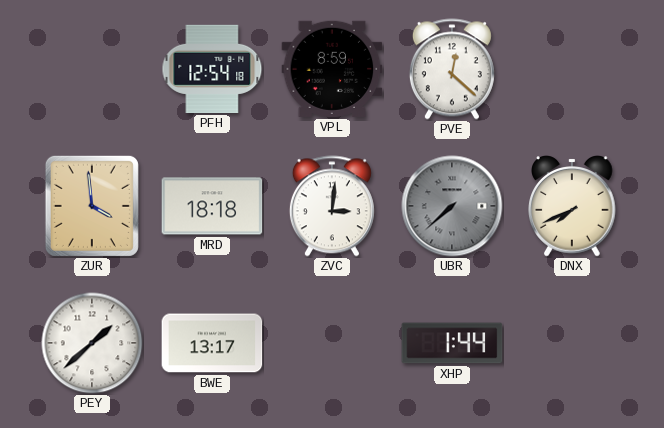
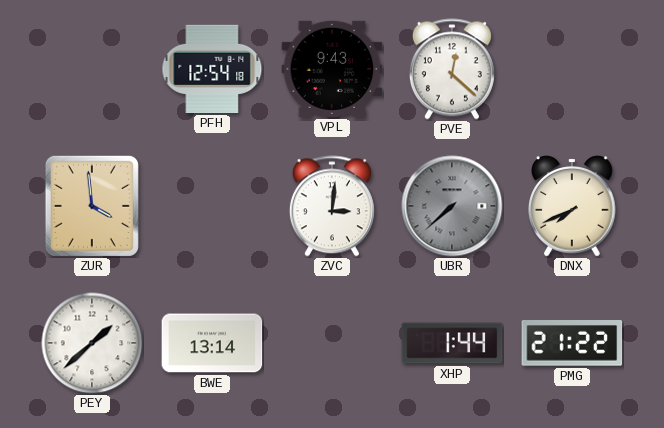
VPL: 8:59 -> 9:43 (332, 69)
MRD: 18:18 -> none (212, 206)
BWE: 13:17 -> 13:14 (212, 343)
PMG: none -> 21:22 (572, 344)
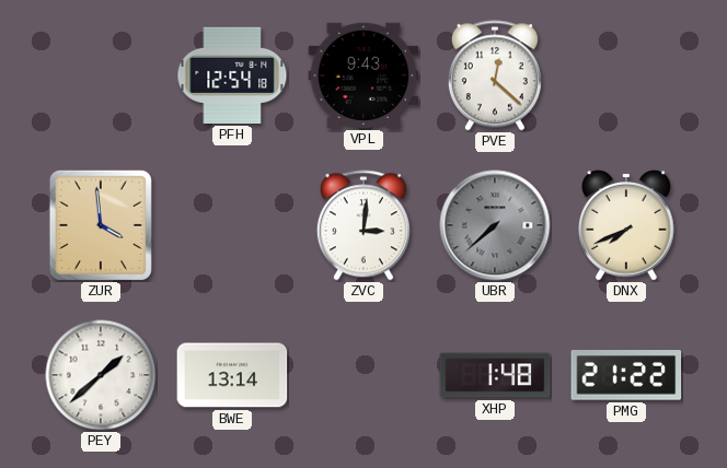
XHP: 1:44 -> 1:48 (495, 375)
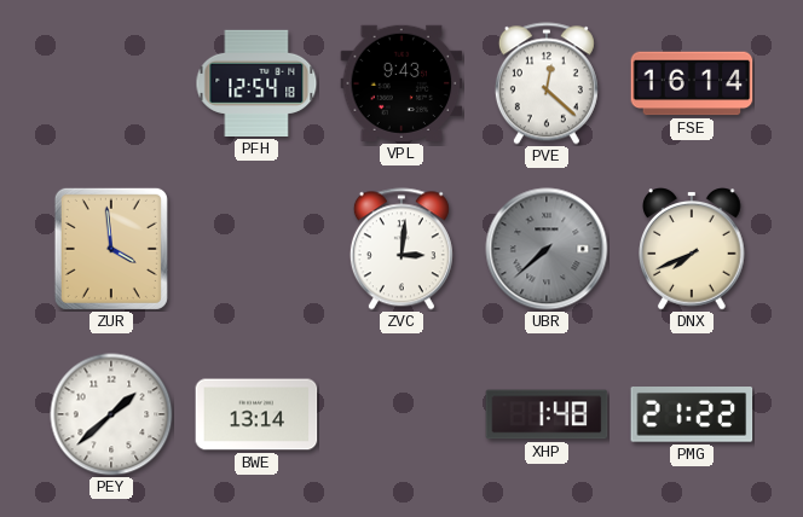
FSE: none -> 16:14 (692, 83)
